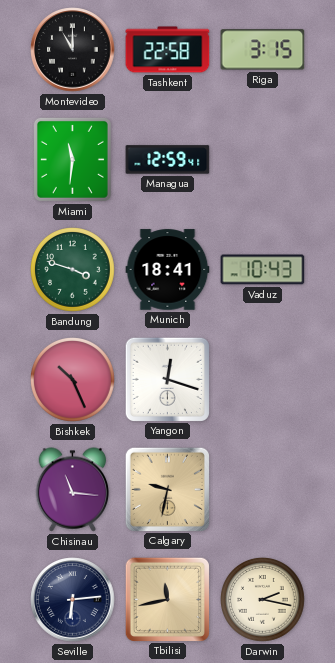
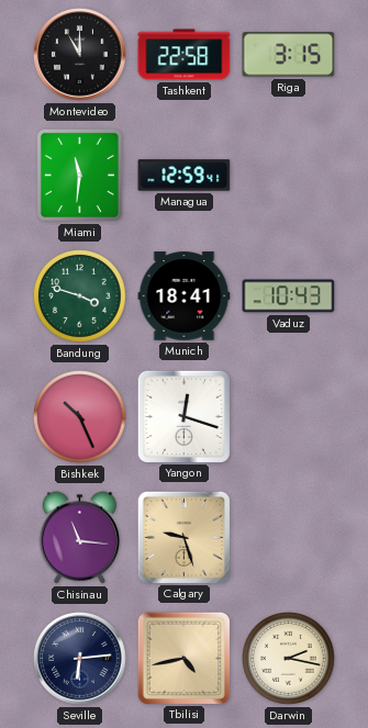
Calgary: 9:32 -> 9:27 (183, 537)
Tbilisi: 11:43 -> 4:43 (183, 658)
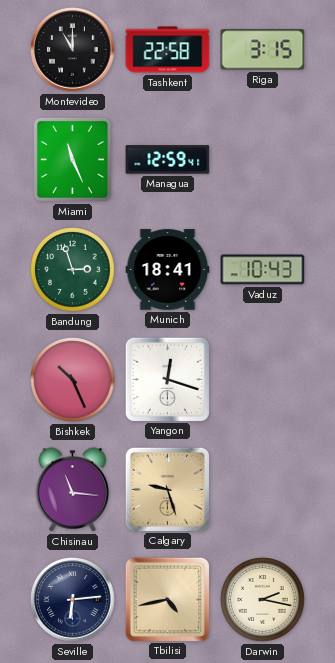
Miami: 11:31 -> 11:26 (72, 159)
Bandung: 3:48 -> 2:57 (73, 270)
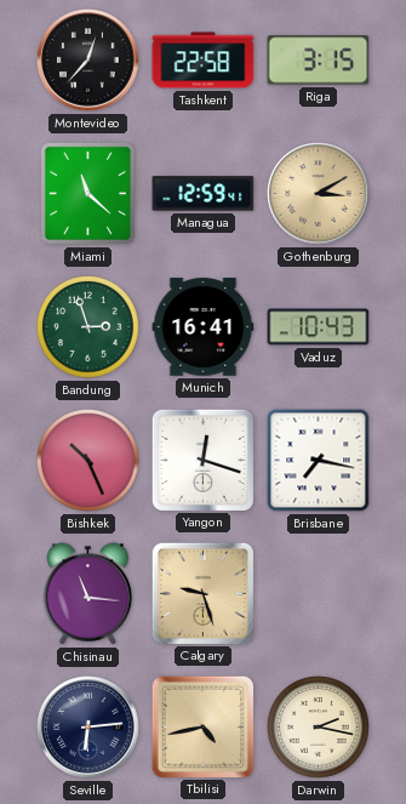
Montevideo: 11:00 -> 12:37 (88, 61)
Miami: 11:26 -> 11:22 (87, 193)
Gothenburg: none -> 3:10 (319, 194)
Munich: 18:41 -> 16:41 (204, 327)
Brisbane: none -> 7:17 (319, 461)
